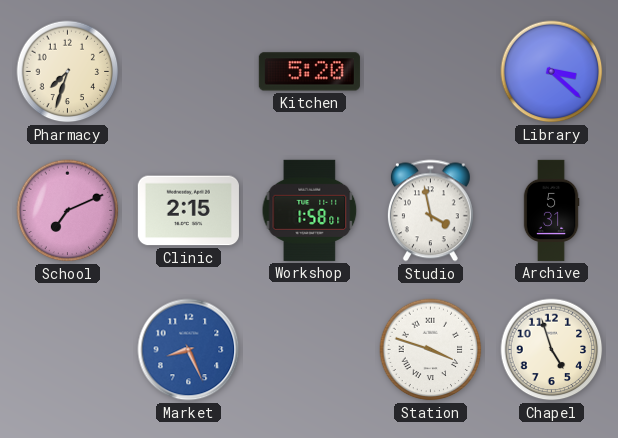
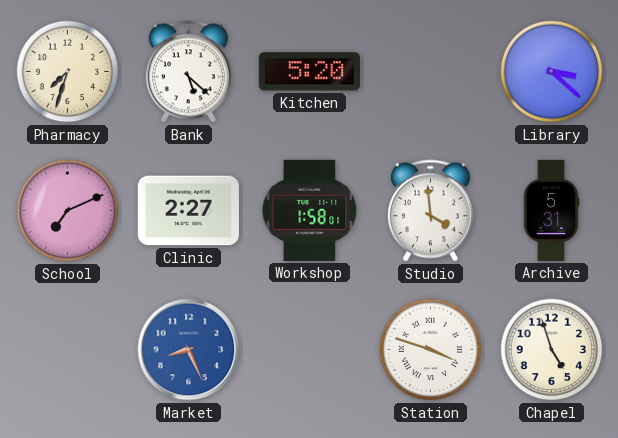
Bank: none -> 5:22 (188, 72)
Clinic: 2:15 -> 2:27 (188, 211)
Studio: 3:58 -> 3:59 (430, 211)
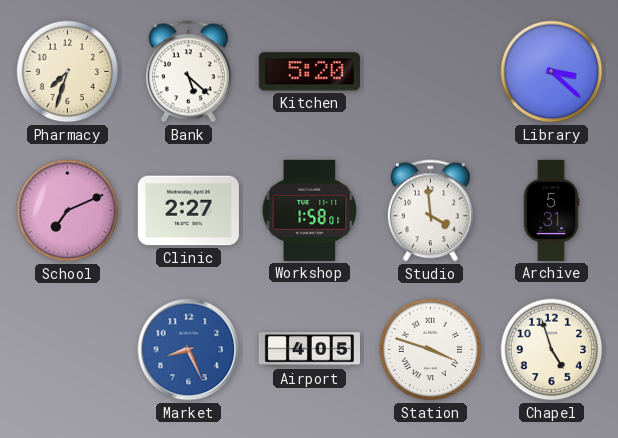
Airport: none -> 4:05 (309, 350)
